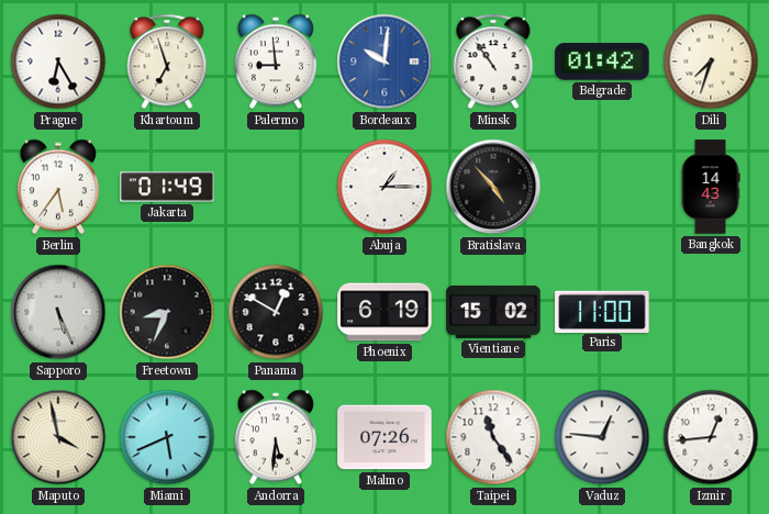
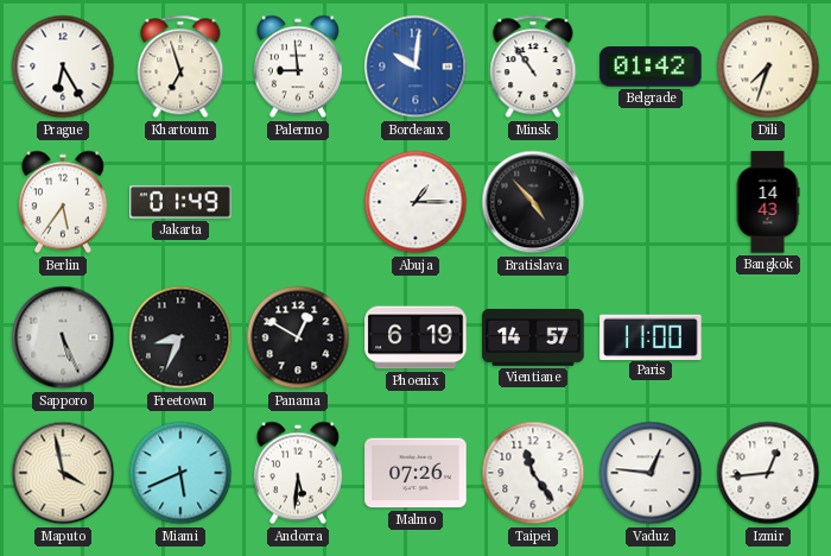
Vientiane: 15:02 -> 14:57 (533, 337)
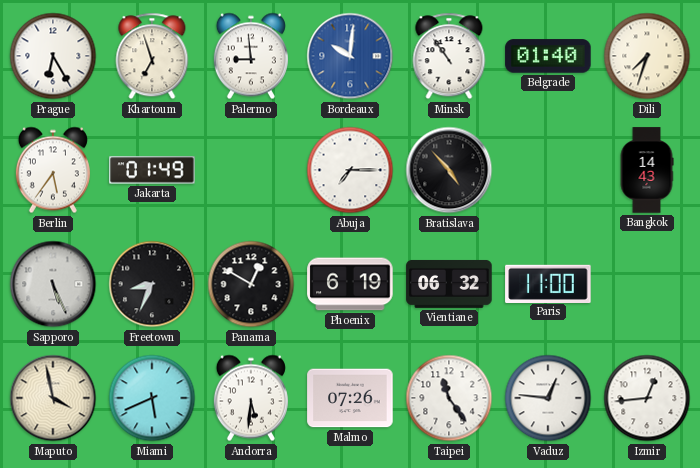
Belgrade: 01:42 -> 01:40 (548, 56)
Abuja: 1:15 -> 7:15 (350, 170)
Vientiane: 14:57 -> 06:32 (449, 284)
